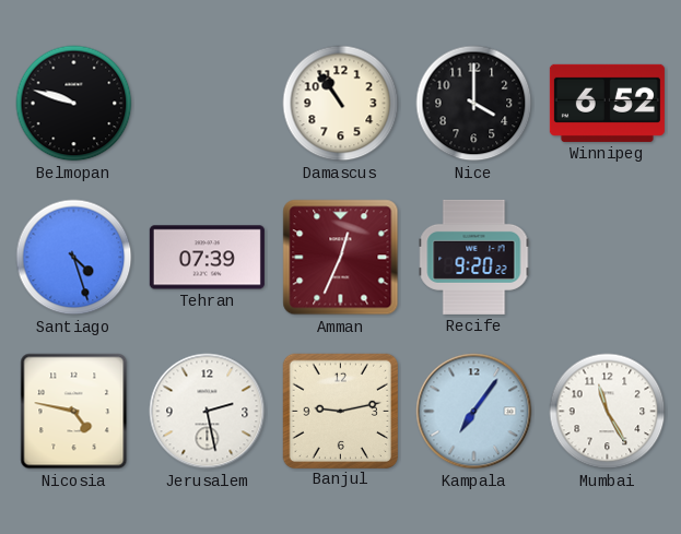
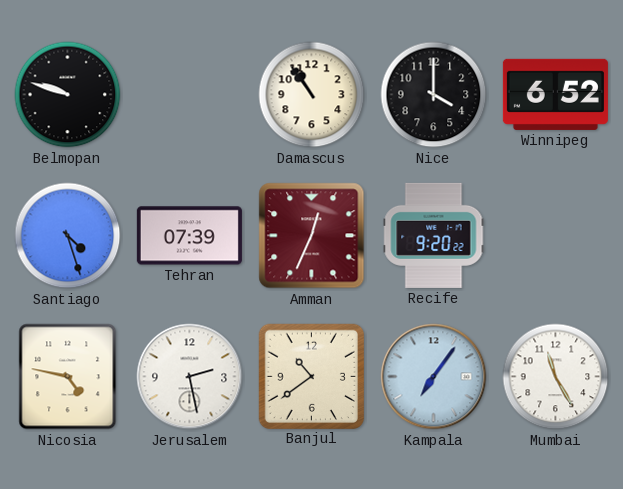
Banjul: 9:13 -> 10:39 (311, 376)
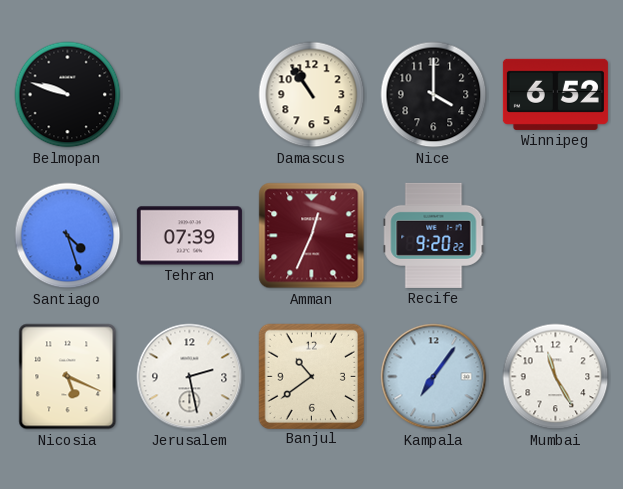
Nicosia: 4:47 -> 5:19 (68, 377)
